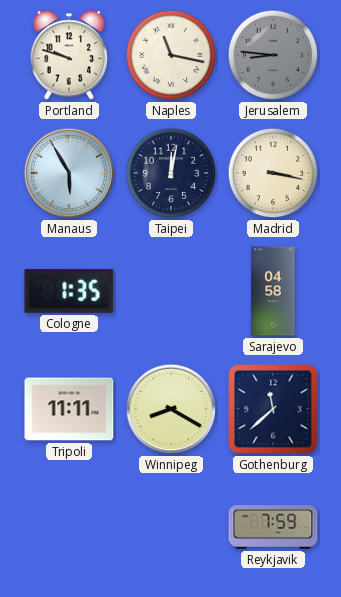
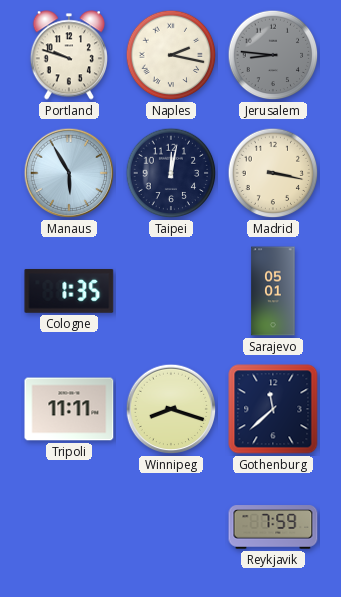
Naples: 11:17 -> 2:17 (171, 55)
Sarajevo: 04:58 -> 05:01 (273, 291)
Winnipeg: 8:20 -> 8:18 (171, 409)
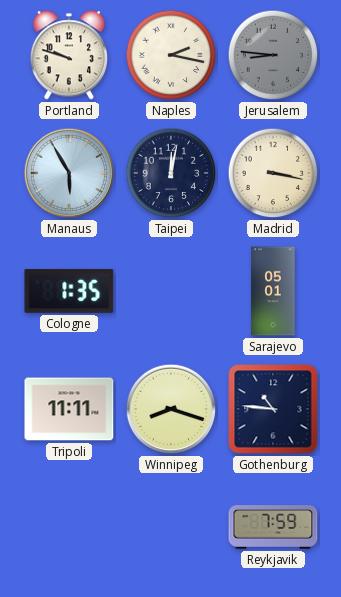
Gothenburg: 11:38 -> 10:46 (273, 409)
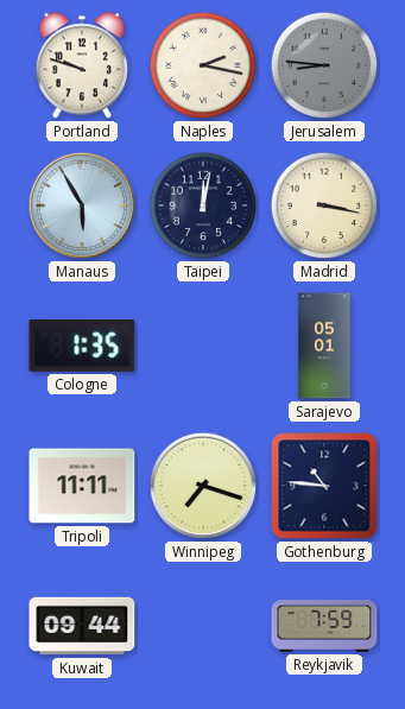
Winnipeg: 8:18 -> 7:18 (203, 486)
Kuwait: none -> 09:44 (82, 626)
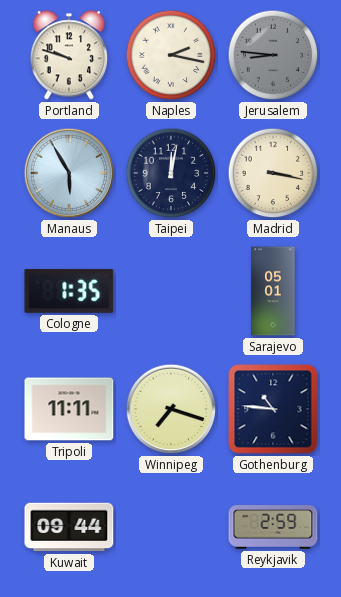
Reykjavik: 7:59 -> 2:59 (273, 527)
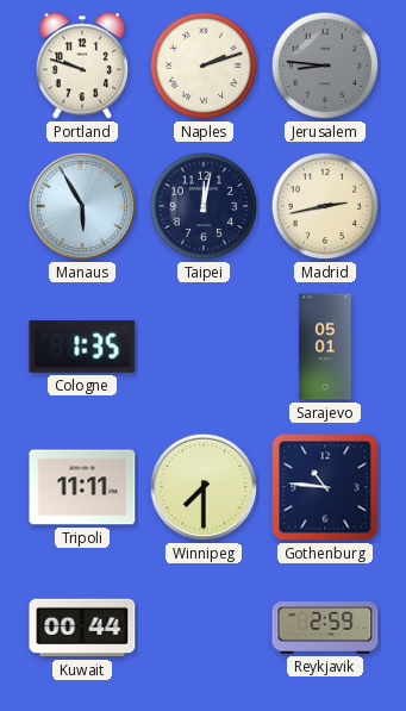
Naples: 2:17 -> 2:12 (204, 66)
Madrid: 3:17 -> 2:43 (325, 206)
Winnipeg: 7:18 -> 7:30 (204, 487)
Kuwait: 09:44 -> 00:44 (82, 628)
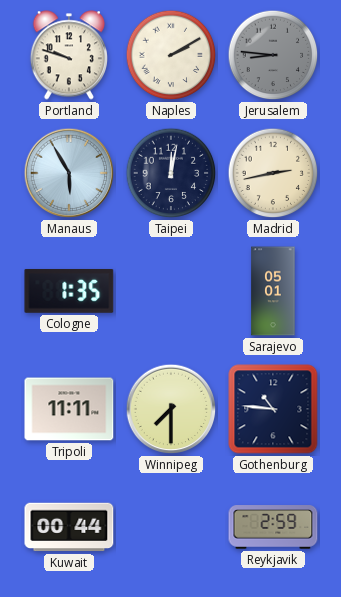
Naples: 2:12 -> 2:10 (171, 55)
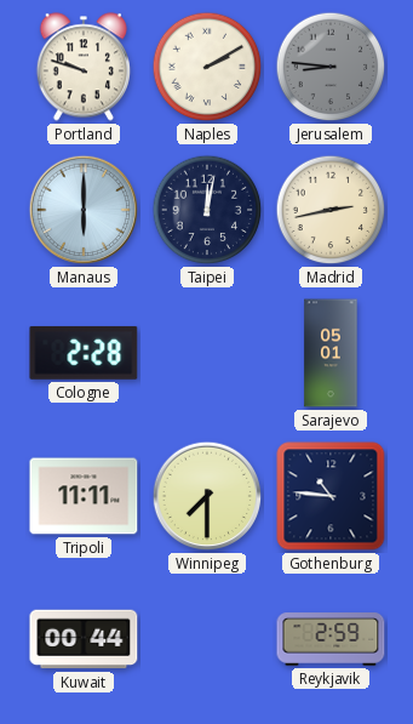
Manaus: 5:55 -> 6:00 (84, 210)
Cologne: 1:35 -> 2:28 (84, 353)
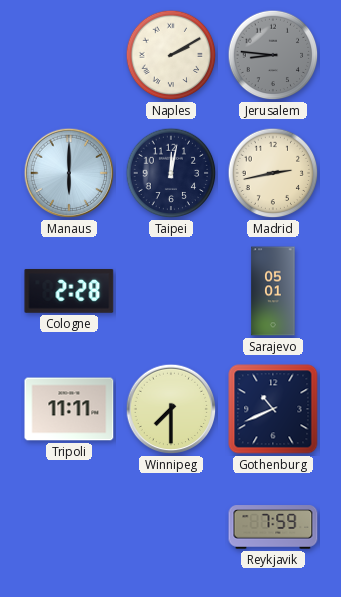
Portland: 9:48 -> none (84, 67)
Gothenburg: 10:46 -> 10:41 (273, 409)
Kuwait: 00:44 -> none (84, 639)
Reykjavik: 2:59 -> 7:59 (273, 527)
